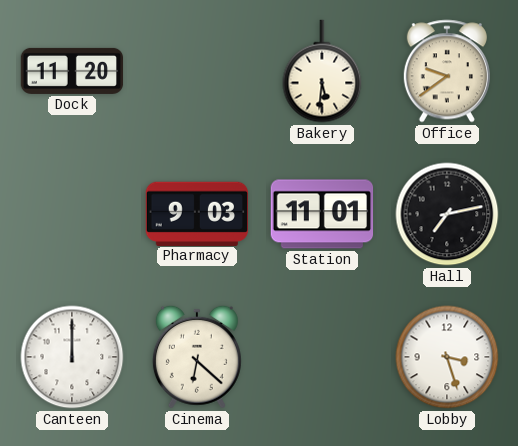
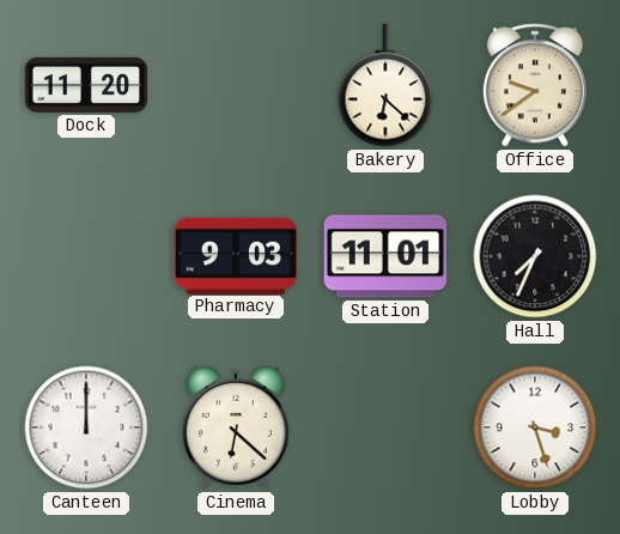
Bakery: 5:31 -> 6:22 (385, 85)
Hall: 7:13 -> 7:34 (535, 256)
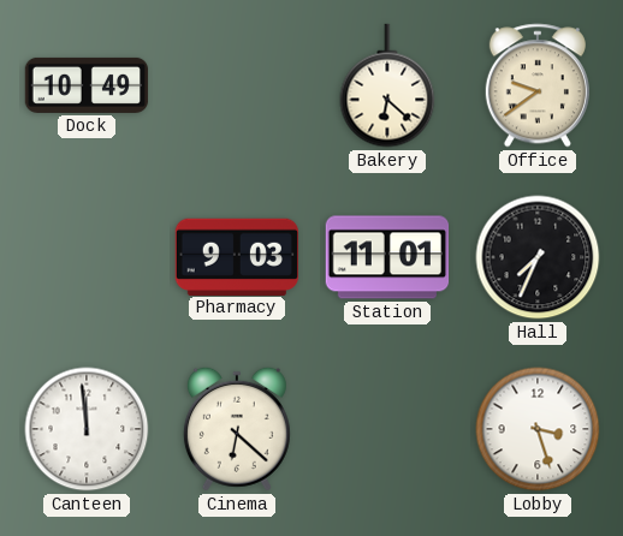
Dock: 11:20 -> 10:49 (87, 85)
Canteen: 12:00 -> 11:59 (87, 429)
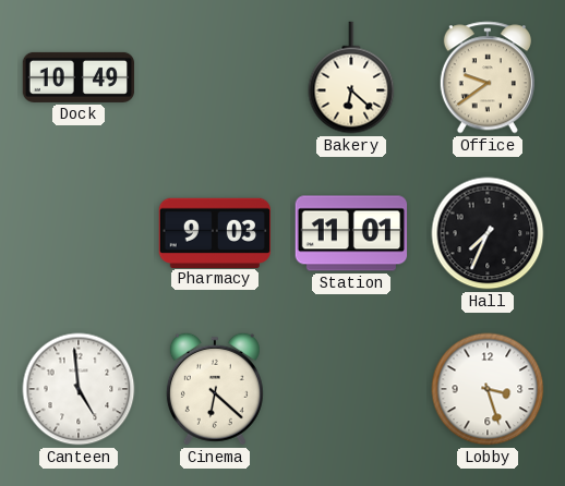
Canteen: 11:59 -> 4:59 (79, 389)
